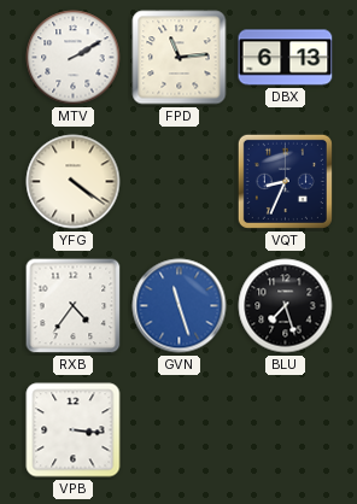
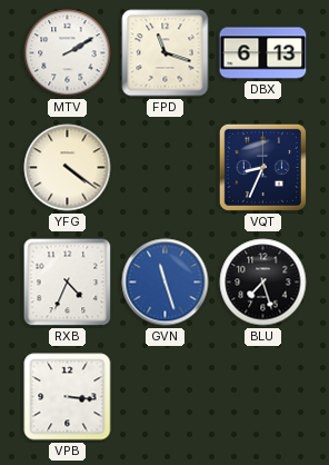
FPD: 11:14 -> 11:18 (166, 53)
RXB: 4:36 -> 4:34 (68, 283)
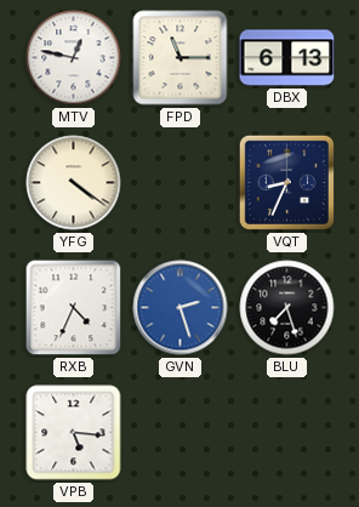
MTV: 2:10 -> 12:47 (74, 58)
FPD: 11:18 -> 11:15 (181, 58)
GVN: 11:27 -> 2:27 (181, 308)
VPB: 3:16 -> 5:16 (74, 433)
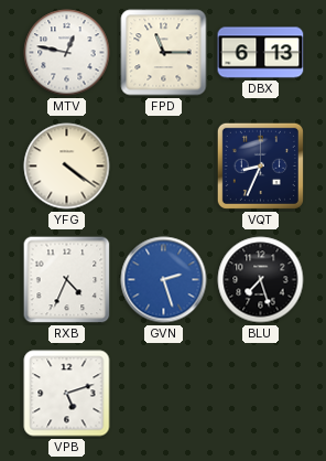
VPB: 5:16 -> 5:12 (67, 394)
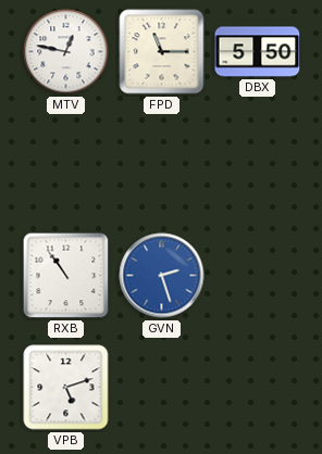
DBX: 6:13 -> 5:50 (258, 52)
YFG: 4:21 -> none (67, 167)
VQT: 8:34 -> none (260, 165)
RXB: 4:34 -> 10:54 (66, 276)
BLU: 7:27 -> none (261, 280)
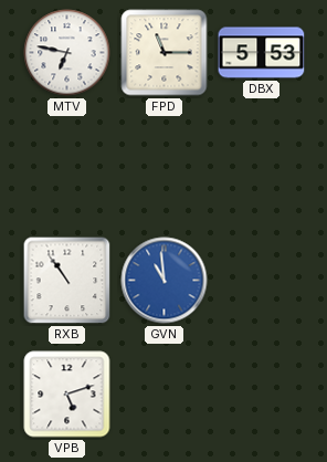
MTV: 12:47 -> 6:47 (67, 53)
DBX: 5:50 -> 5:53 (262, 53)
GVN: 2:27 -> 10:59 (165, 281)
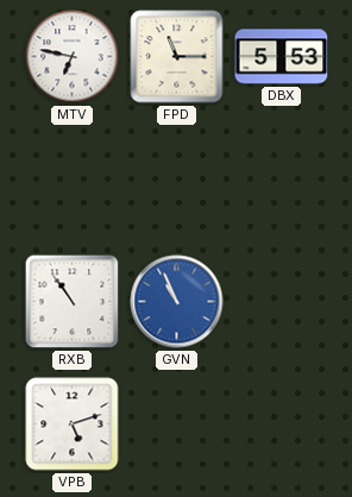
GVN: 10:59 -> 10:56 (177, 302)
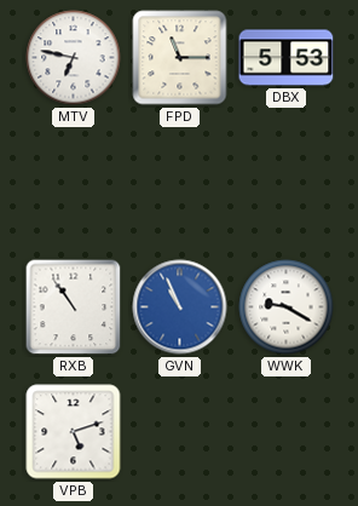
WWK: none -> 9:20 (287, 307)
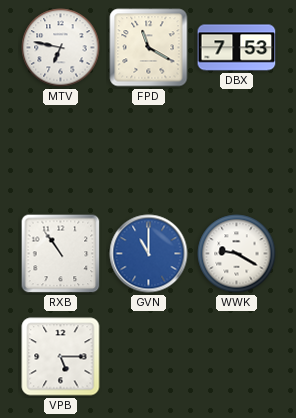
FPD: 11:15 -> 11:20 (149, 48)
DBX: 5:53 -> 7:53 (237, 48)
GVN: 10:56 -> 11:00 (149, 254)
VPB: 5:12 -> 5:15 (61, 357)
